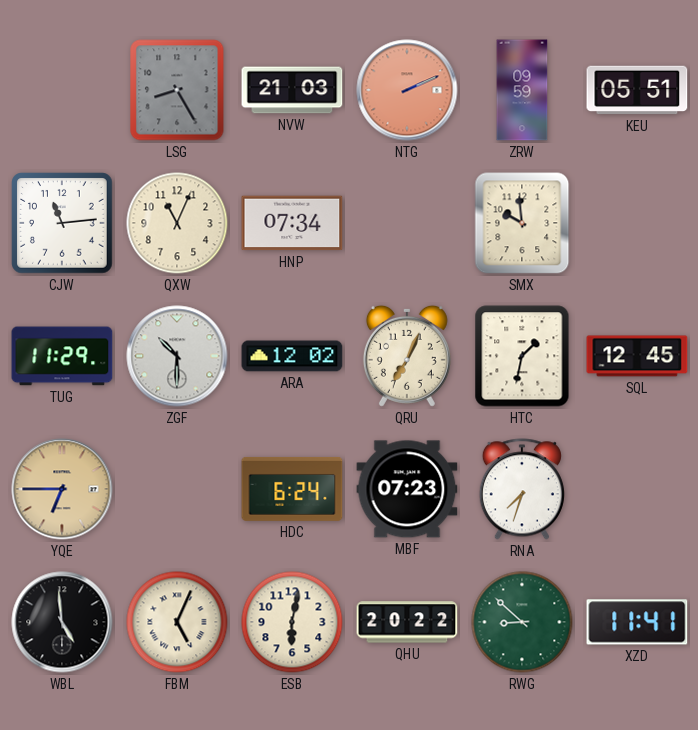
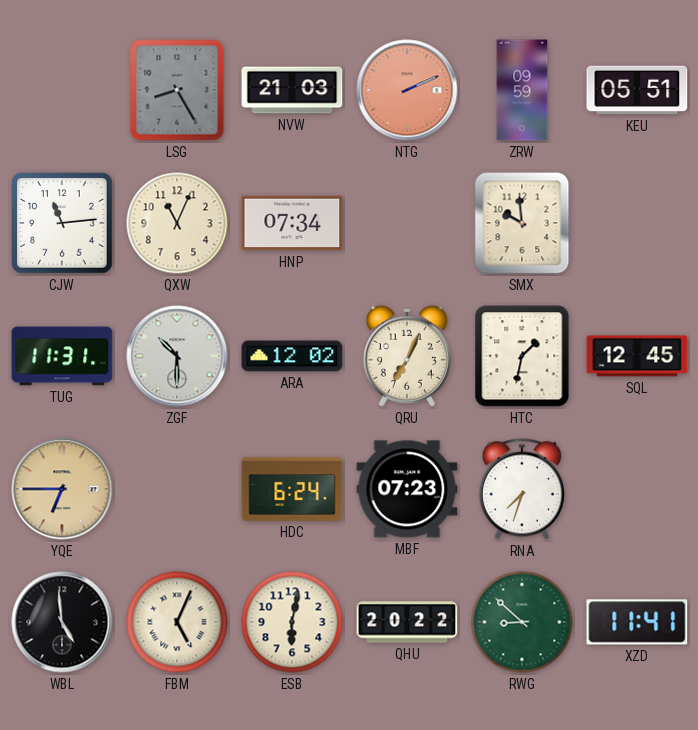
TUG: 11:29 -> 11:31 (62, 356)
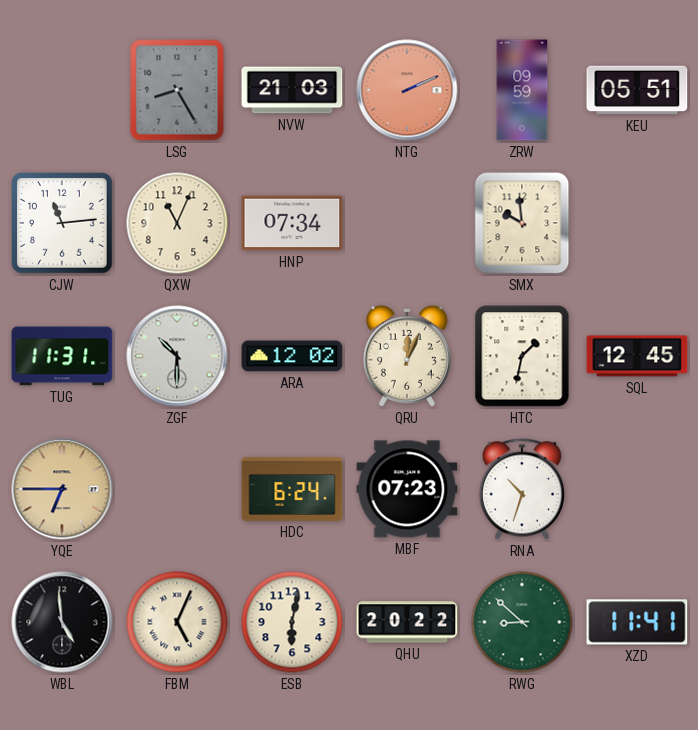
QRU: 7:04 -> 12:04 (407, 356)
RNA: 7:33 -> 10:33 (522, 489)
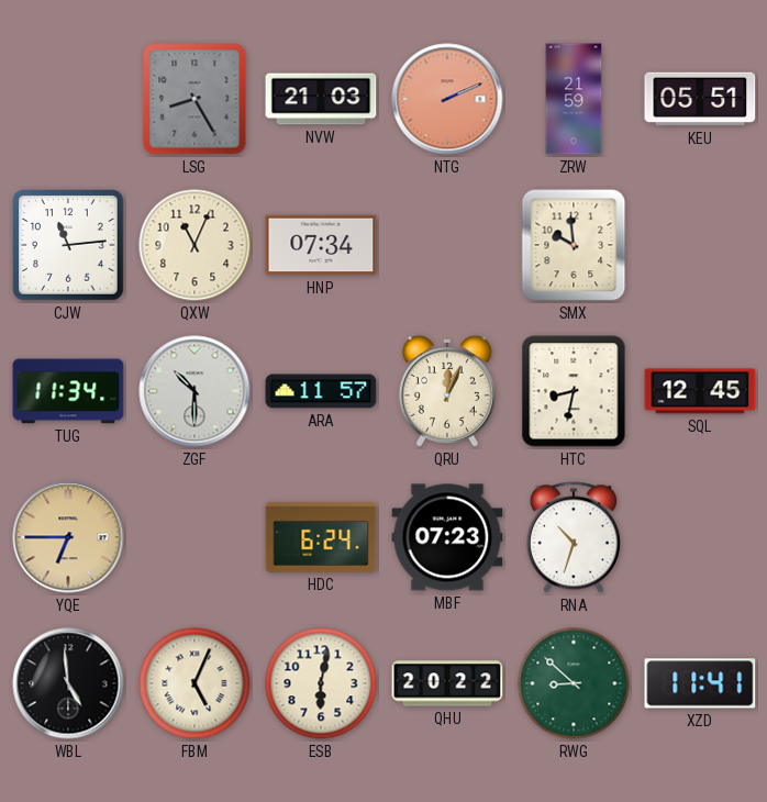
ZRW: 09:59 -> 21:59 (574, 99)
TUG: 11:31 -> 11:34 (68, 391)
ARA: 12:02 -> 11:57 (321, 391)
HTC: 1:32 -> 8:32 (574, 391)
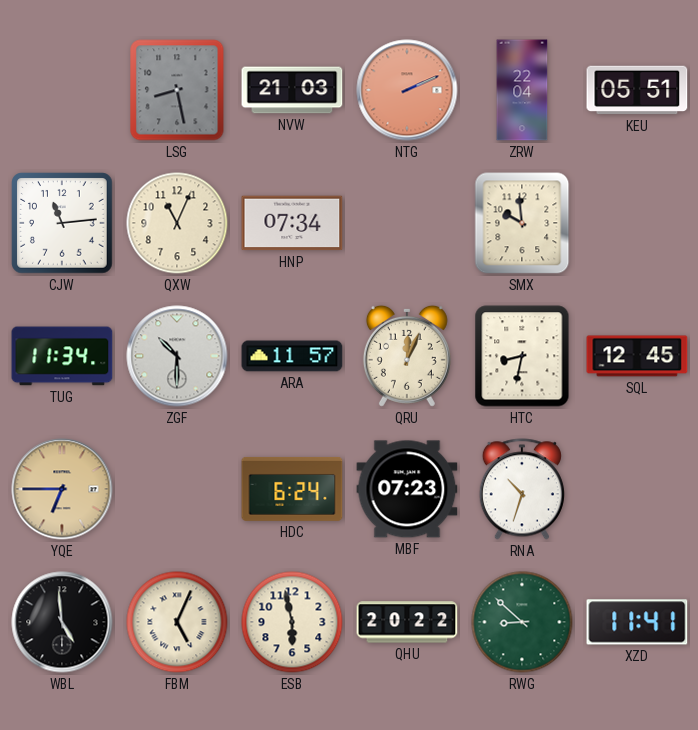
LSG: 8:25 -> 8:28 (177, 90)
ZRW: 21:59 -> 22:04 (522, 90)
ESB: 6:02 -> 5:58 (292, 622)
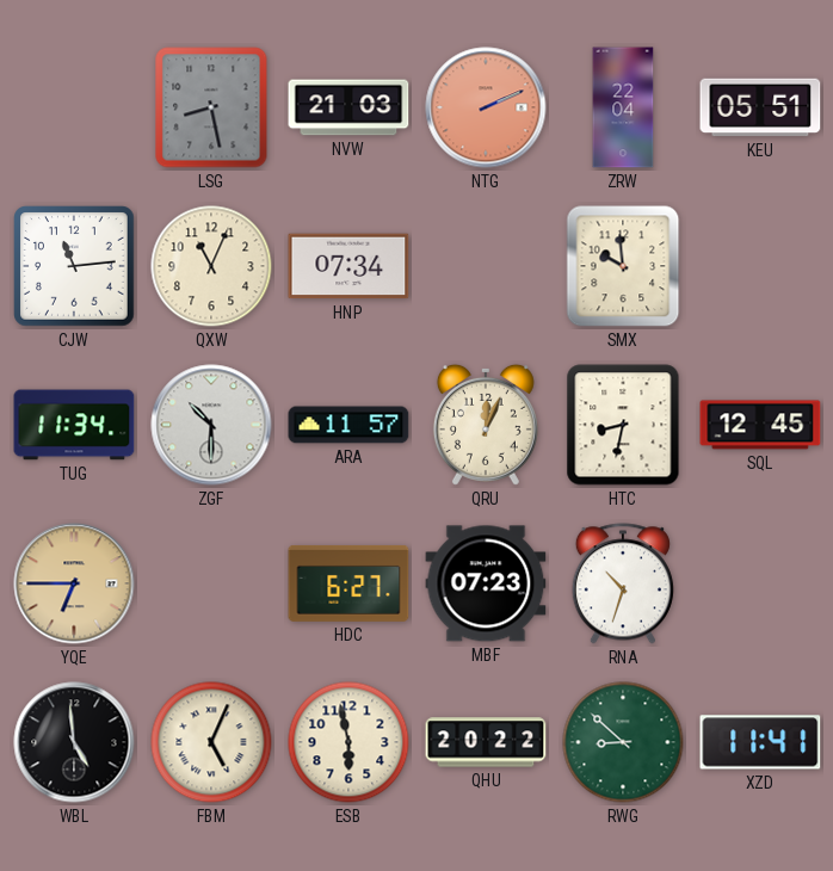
HDC: 6:24 -> 6:27 (348, 583)
